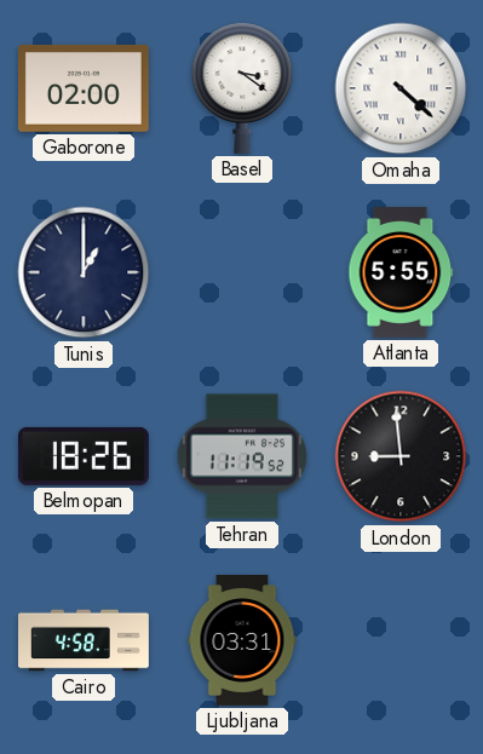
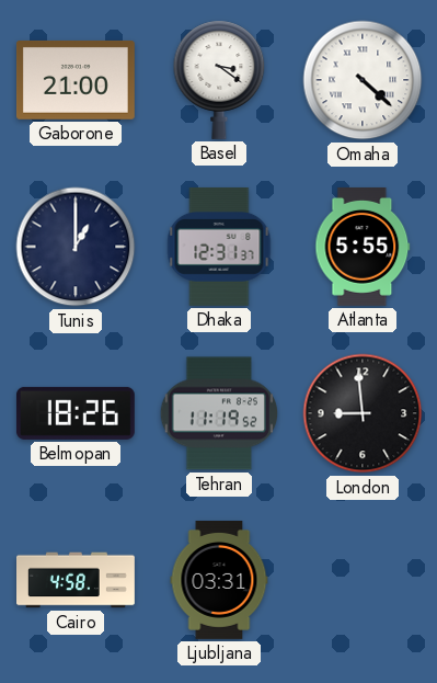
Gaborone: 02:00 -> 21:00 (76, 80)
Dhaka: none -> 12:31 (219, 247)
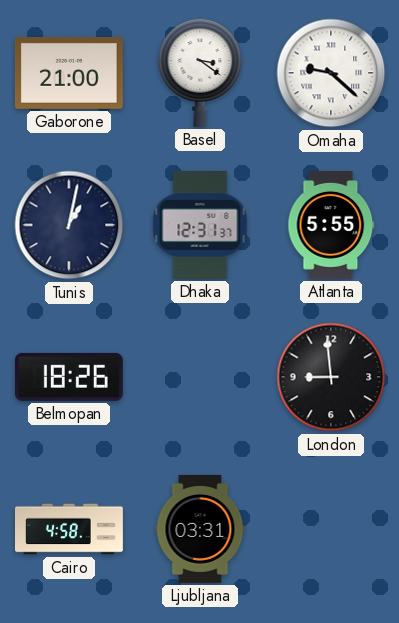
Omaha: 4:22 -> 9:22 (331, 73)
Tunis: 1:00 -> 1:02 (69, 225)
Tehran: 11:19 -> none (218, 413)
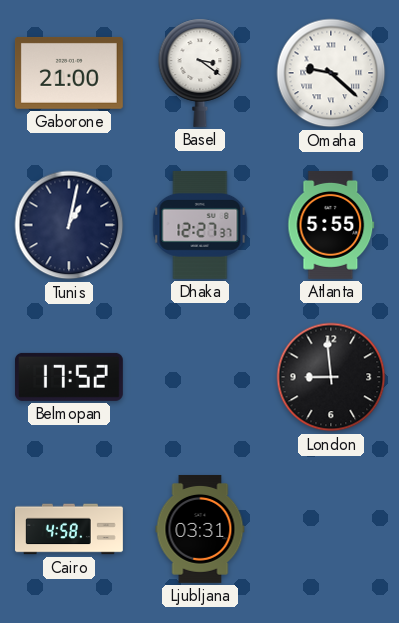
Dhaka: 12:31 -> 12:27 (200, 225)
Belmopan: 18:26 -> 17:52 (69, 377)
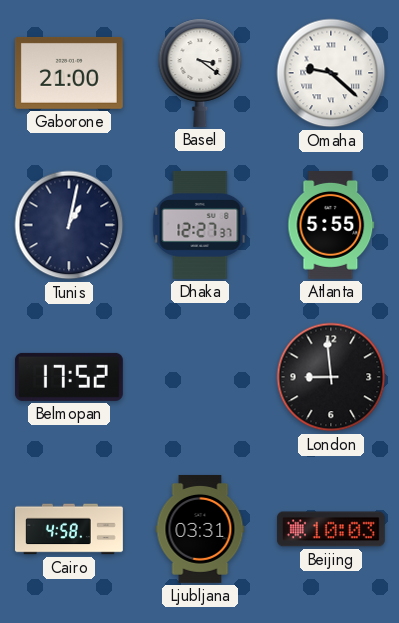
Beijing: none -> 10:03 (331, 529)
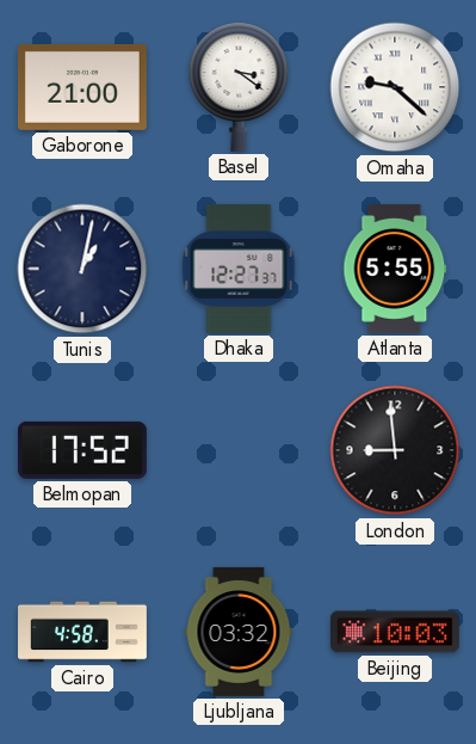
Ljubljana: 03:31 -> 03:32 (239, 632)
